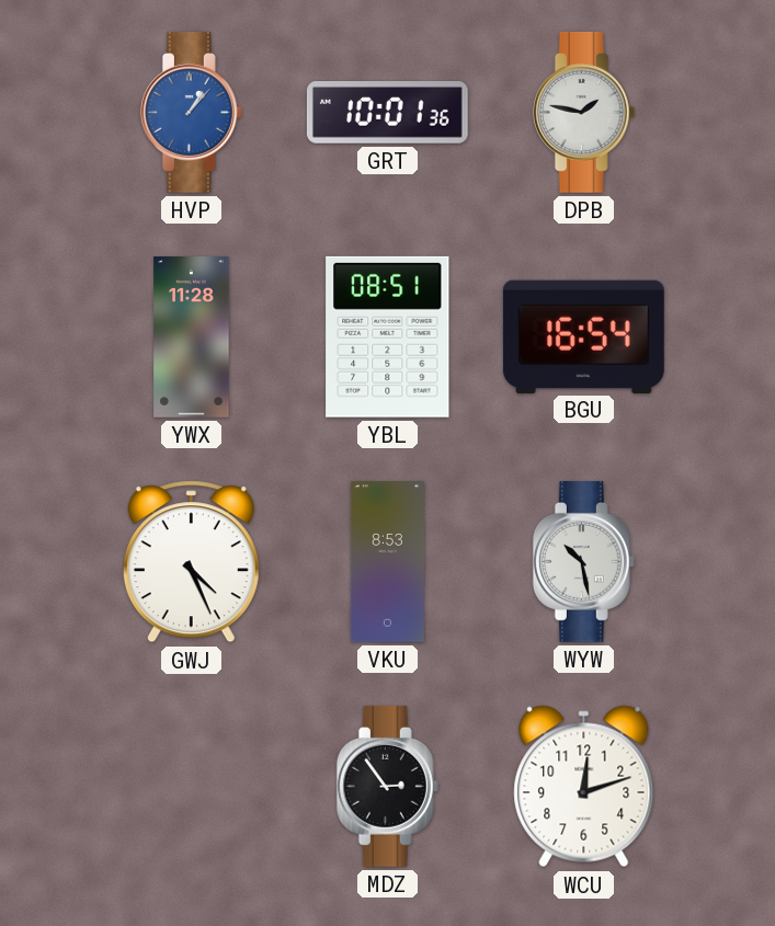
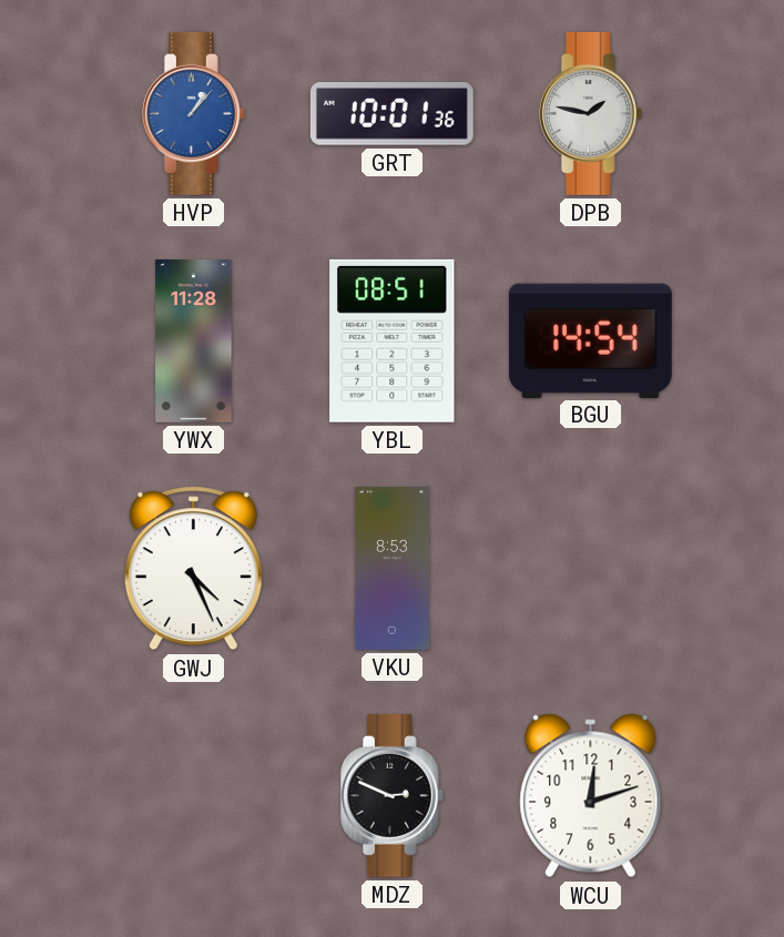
BGU: 16:54 -> 14:54 (590, 340)
WYW: 10:28 -> none (583, 561)
MDZ: 2:54 -> 2:49 (391, 795)
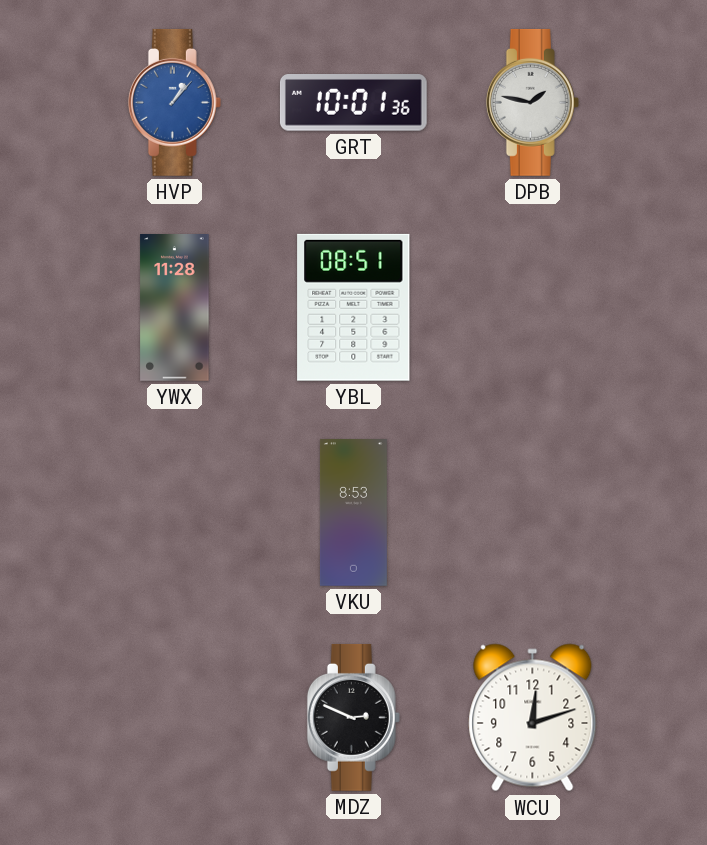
BGU: 14:54 -> none (590, 340)
GWJ: 4:26 -> none (193, 569)
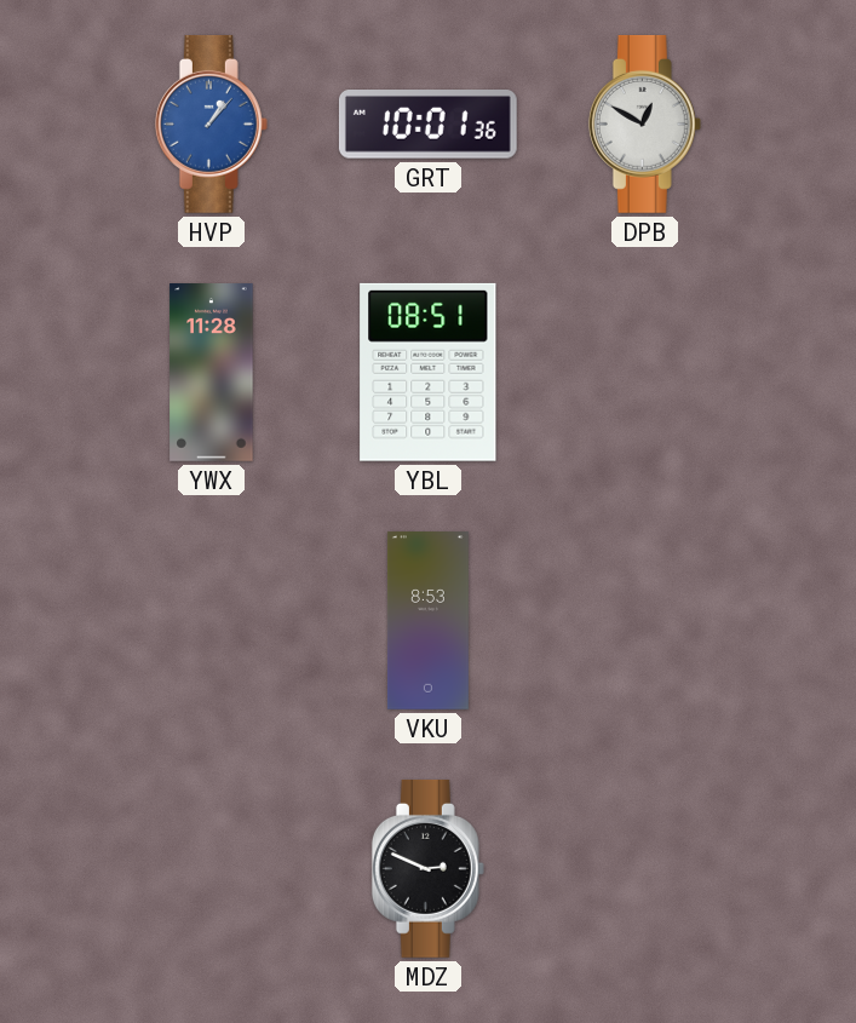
DPB: 1:47 -> 12:50 (644, 123)
WCU: 12:12 -> none (533, 718)
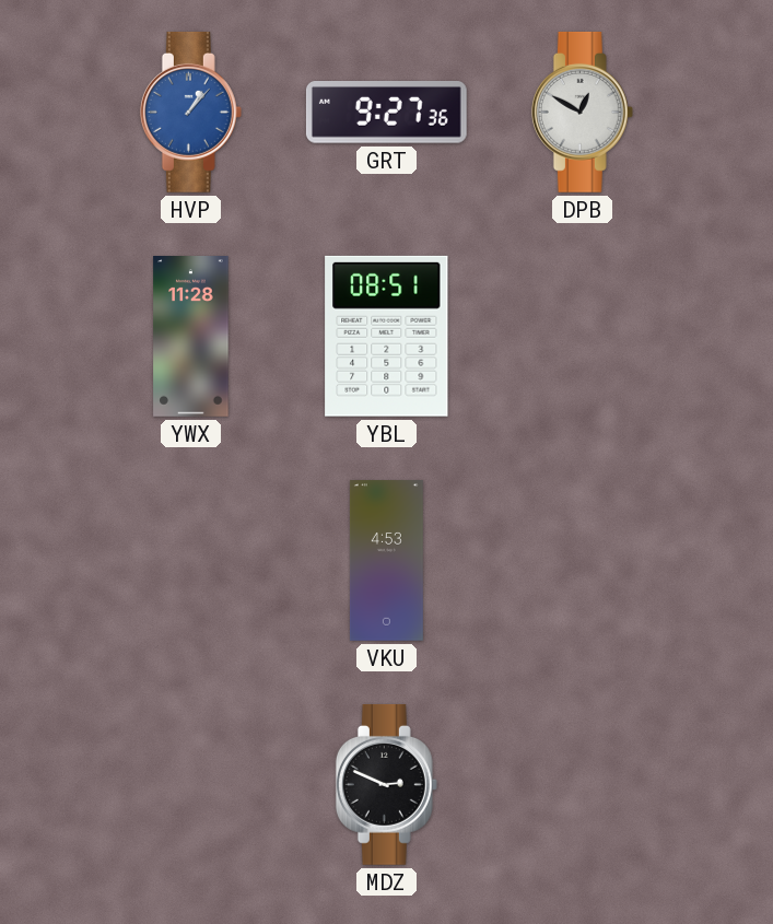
GRT: 10:01 -> 9:27 (386, 113)
VKU: 8:53 -> 4:53 (386, 561)
